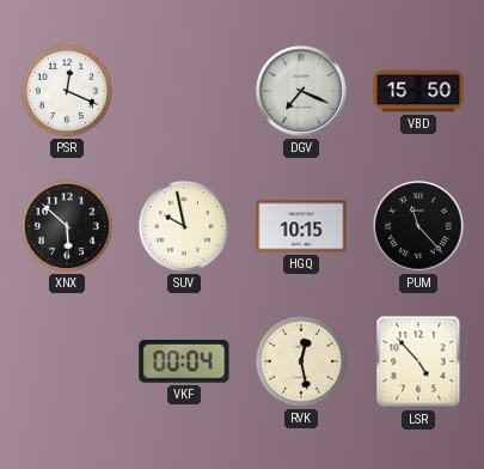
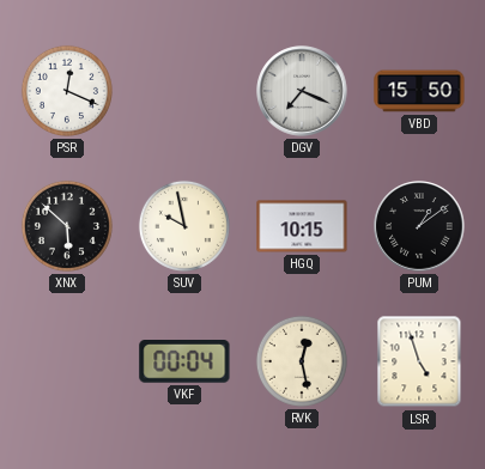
PUM: 11:23 -> 1:09 (419, 226)
LSR: 4:53 -> 4:57 (419, 361)
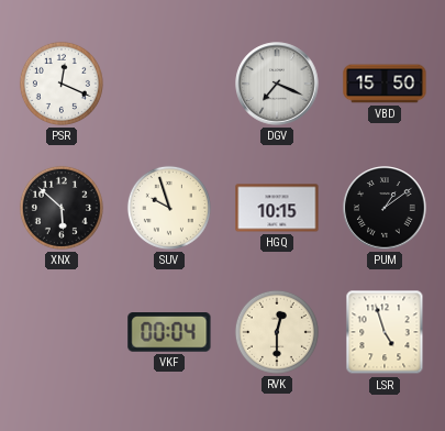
SUV: 9:58 -> 9:57 (169, 208)
RVK: 12:28 -> 12:30 (277, 332)
